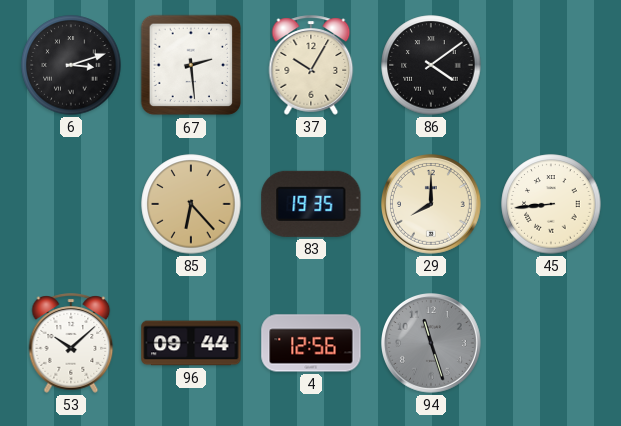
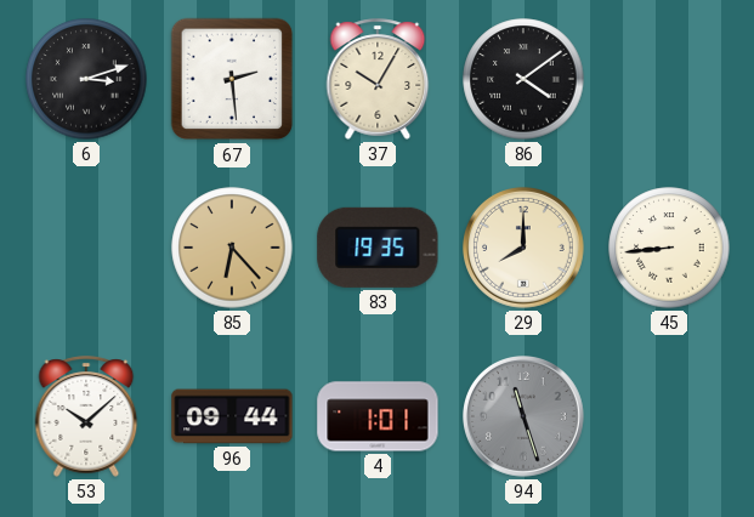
4: 12:56 -> 1:01 (378, 416)
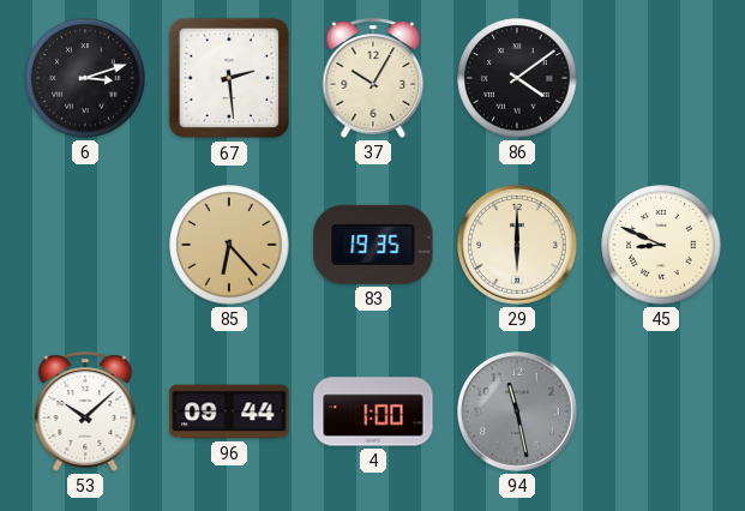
29: 8:00 -> 6:00 (518, 246)
45: 8:44 -> 8:49 (661, 245)
4: 1:01 -> 1:00 (373, 411)
94: 11:27 -> 11:28 (518, 413)
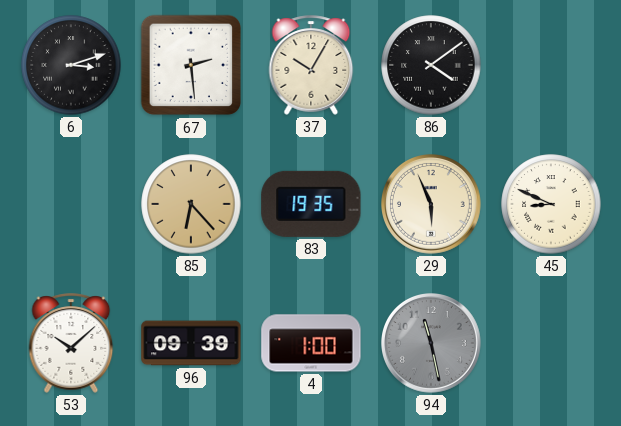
29: 6:00 -> 5:56 (432, 205)
96: 09:44 -> 09:39 (191, 343)
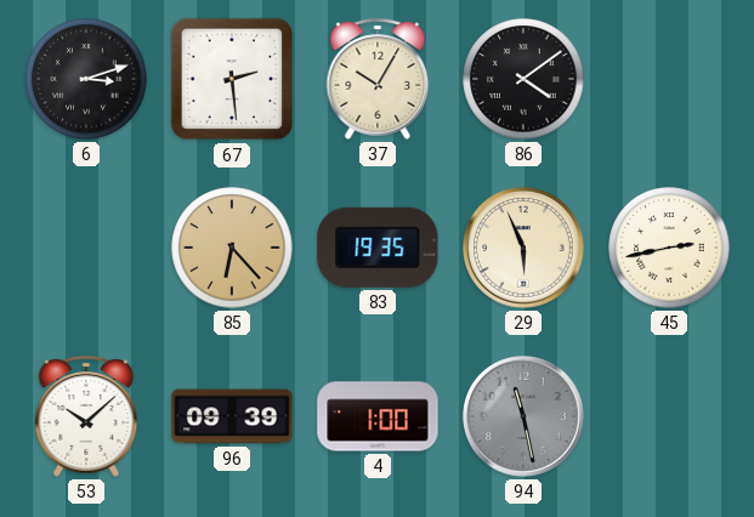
45: 8:49 -> 2:43 (669, 248)
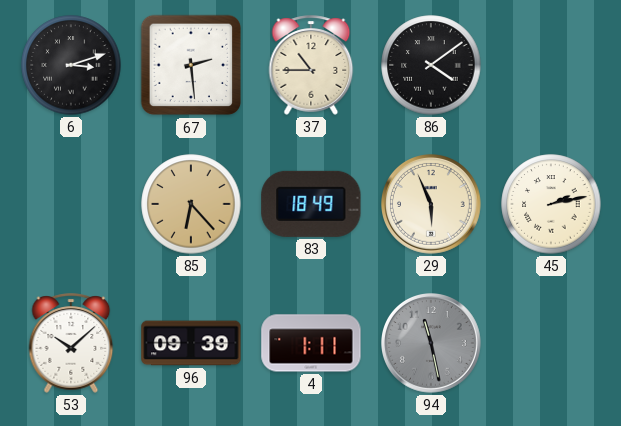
37: 10:05 -> 10:45 (311, 65)
83: 19:35 -> 18:49 (311, 204)
45: 2:43 -> 2:13 (551, 204)
4: 1:00 -> 1:11 (311, 343)
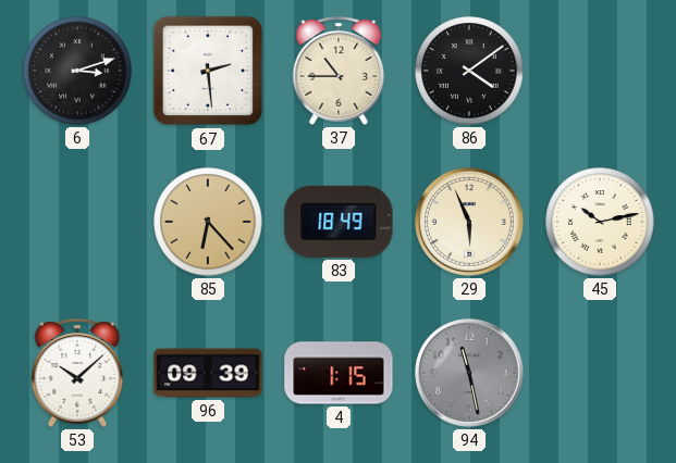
45: 2:13 -> 10:13 (600, 222)
4: 1:11 -> 1:15 (339, 373)
